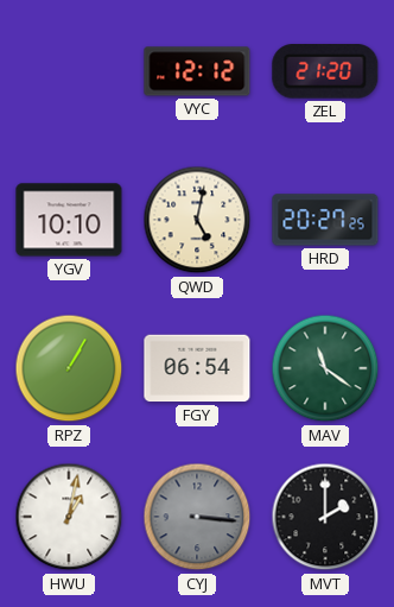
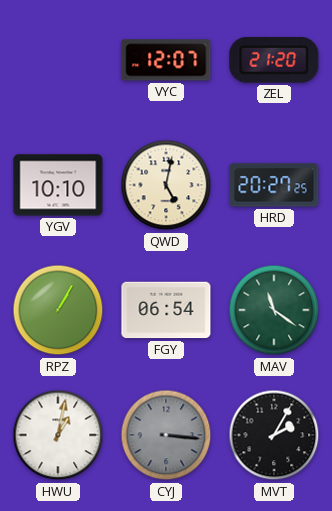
VYC: 12:12 -> 12:07 (166, 60)
MVT: 2:00 -> 2:05 (274, 435)
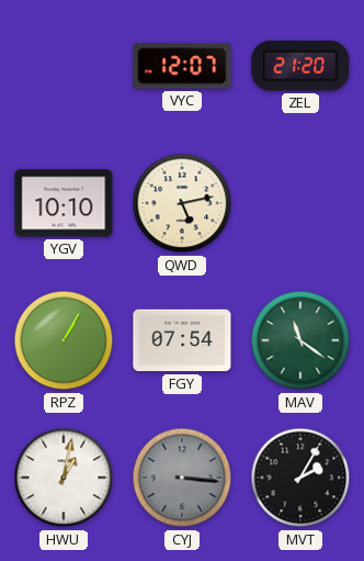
QWD: 5:02 -> 5:13 (182, 203)
HRD: 20:27 -> none (274, 185)
FGY: 06:54 -> 07:54 (182, 340)
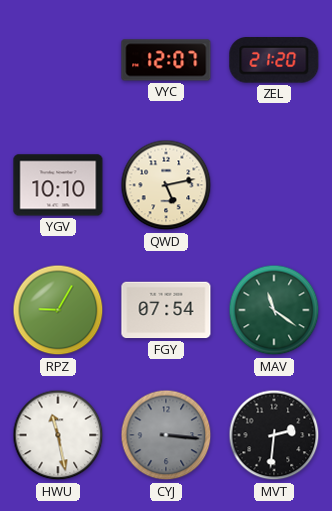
RPZ: 1:05 -> 9:05 (58, 310)
HWU: 1:02 -> 11:28 (58, 435)
MVT: 2:05 -> 2:31 (274, 435)
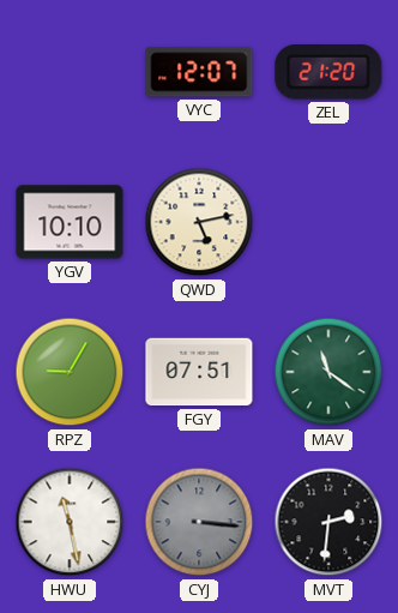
FGY: 07:54 -> 07:51 (199, 372)
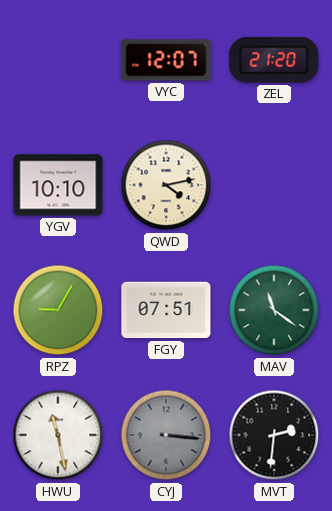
QWD: 5:13 -> 4:13 (166, 185)
